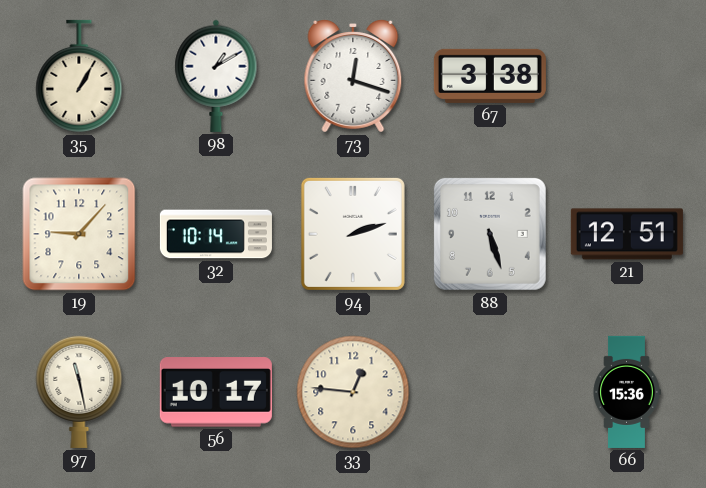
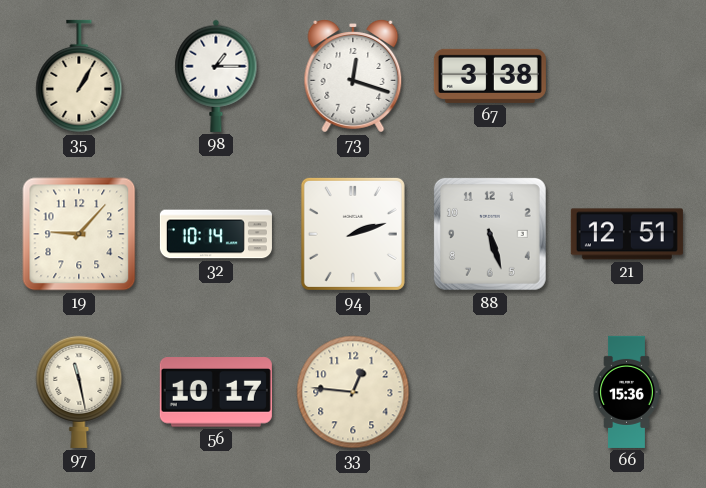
98: 1:10 -> 1:15 (216, 76)
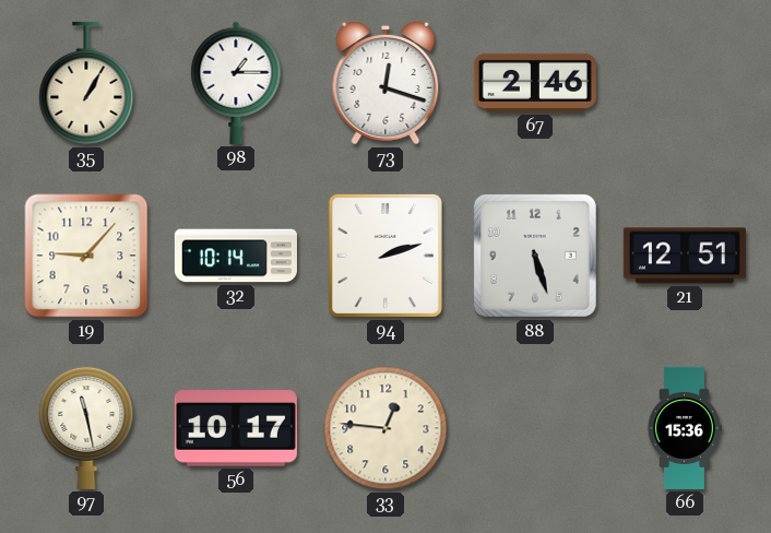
67: 3:38 -> 2:46 (535, 83)
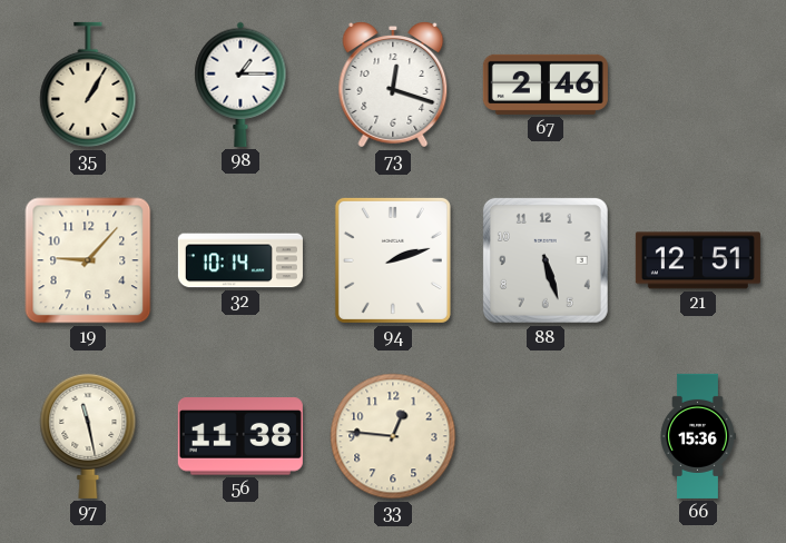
56: 10:17 -> 11:38 (240, 436)
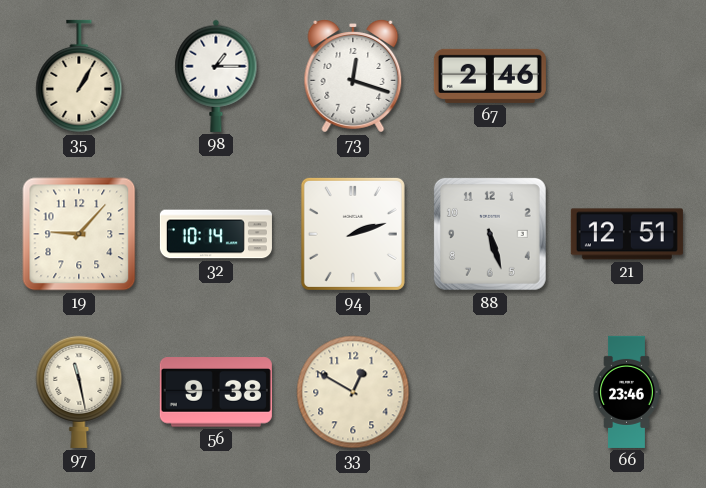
56: 11:38 -> 9:38 (216, 392)
33: 12:46 -> 12:50 (353, 392)
66: 15:36 -> 23:46 (627, 392)
